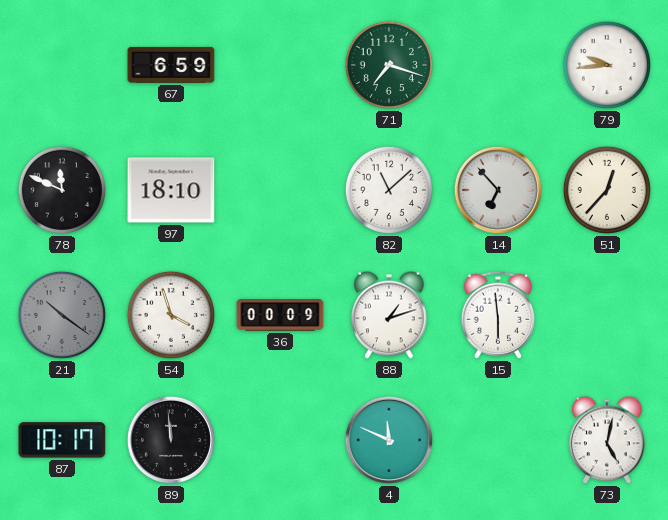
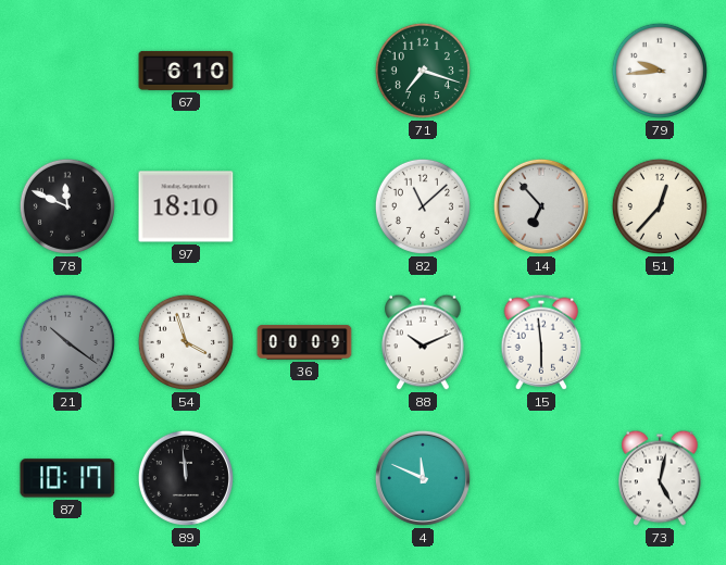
67: 6:59 -> 6:10 (186, 71)
88: 1:12 -> 10:11 (423, 342)
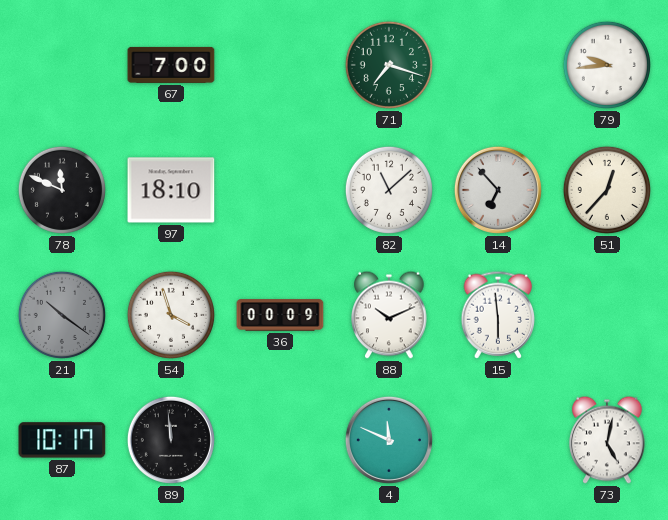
67: 6:10 -> 7:00 (171, 65)
